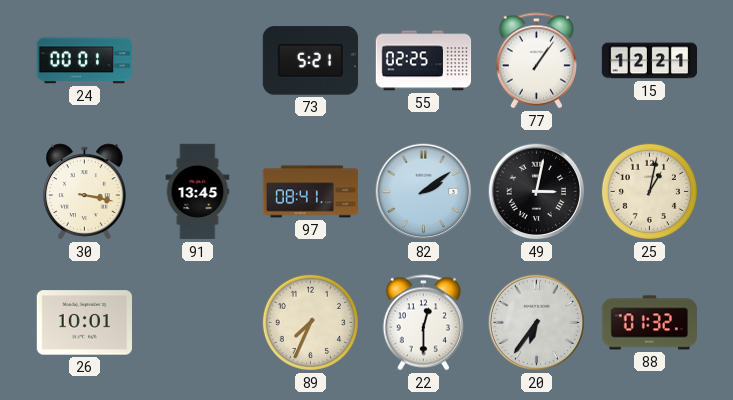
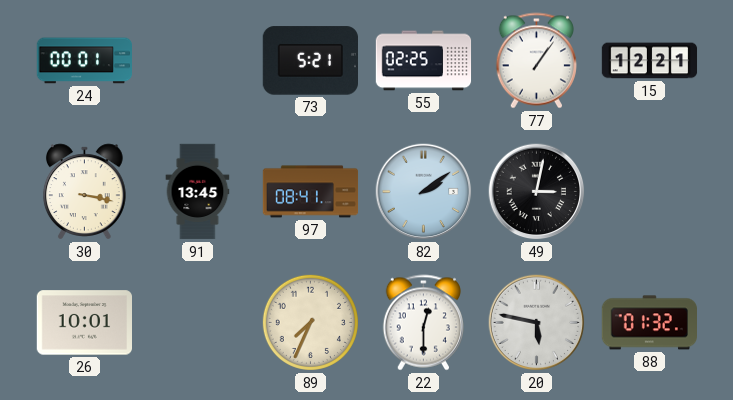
25: 1:02 -> none (649, 191)
20: 6:36 -> 5:47 (537, 323)
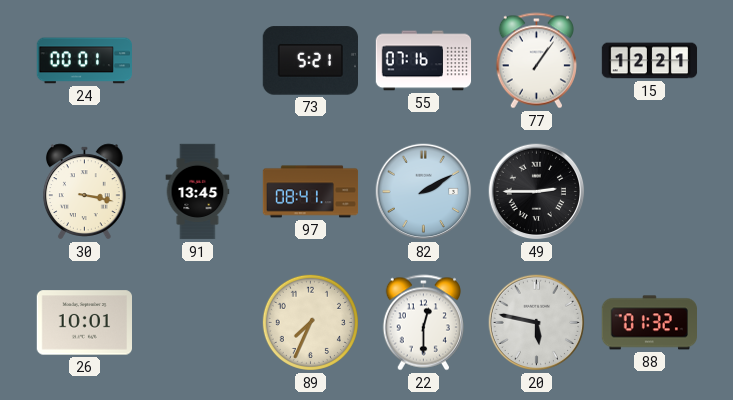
55: 02:25 -> 07:16 (424, 61)
82: 2:09 -> 2:10 (424, 192)
49: 3:02 -> 2:45 (537, 192)
